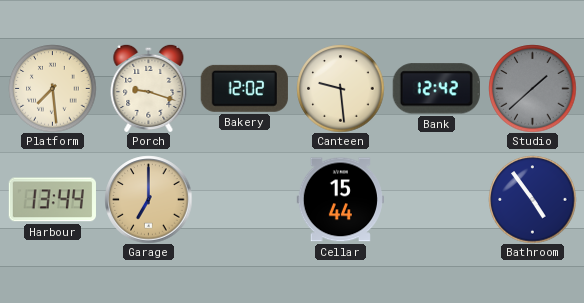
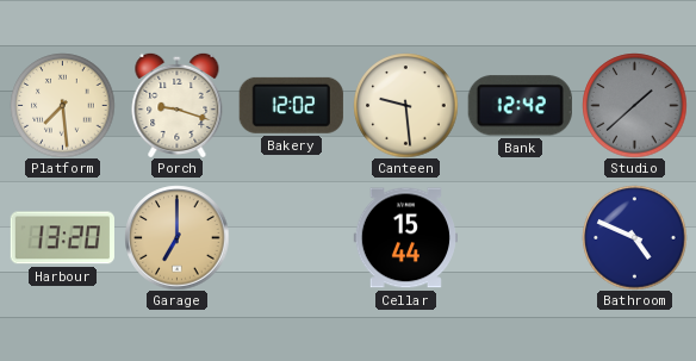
Harbour: 13:44 -> 13:20 (62, 238)
Bathroom: 4:54 -> 4:49 (634, 237)
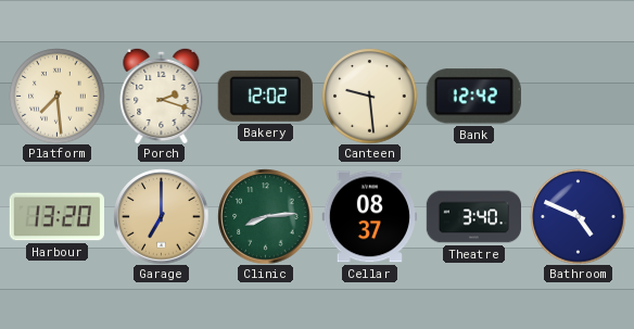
Porch: 9:18 -> 2:18 (162, 96)
Studio: 1:38 -> none (634, 105)
Clinic: none -> 8:14 (265, 216)
Cellar: 15:44 -> 08:37 (369, 217)
Theatre: none -> 3:40 (473, 217)
